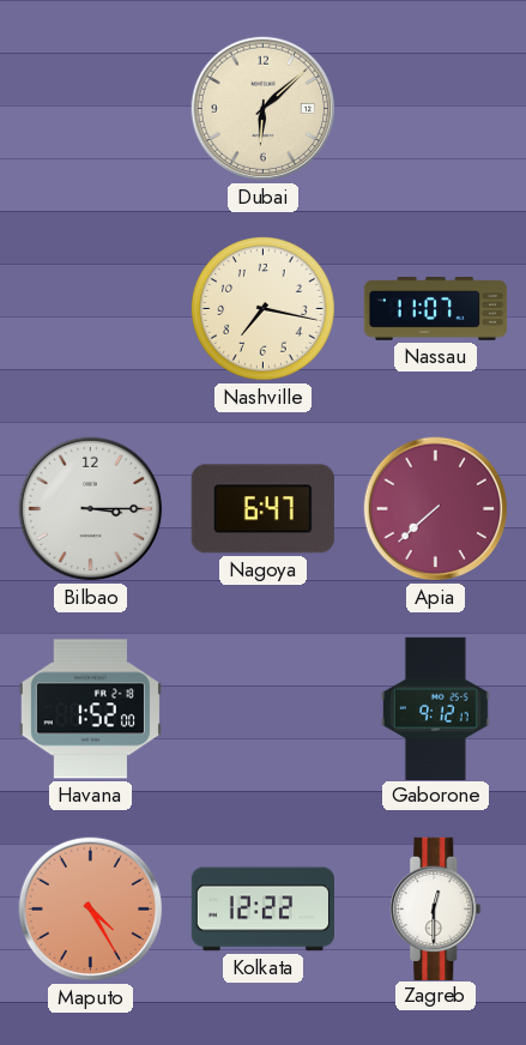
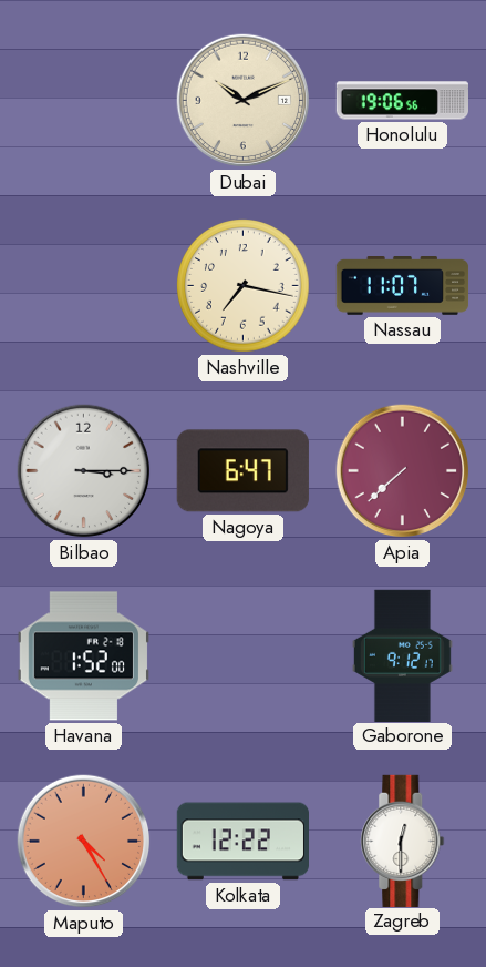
Dubai: 6:08 -> 10:11 (244, 101)
Honolulu: none -> 19:06 (402, 101)
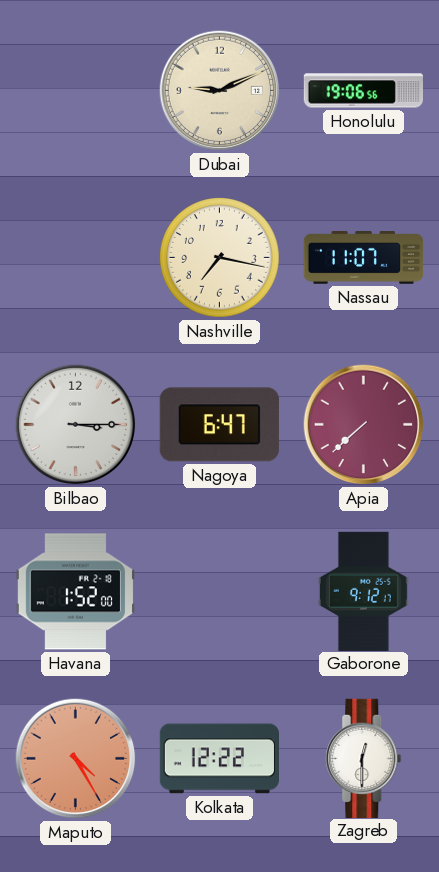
Dubai: 10:11 -> 9:11 (220, 91)
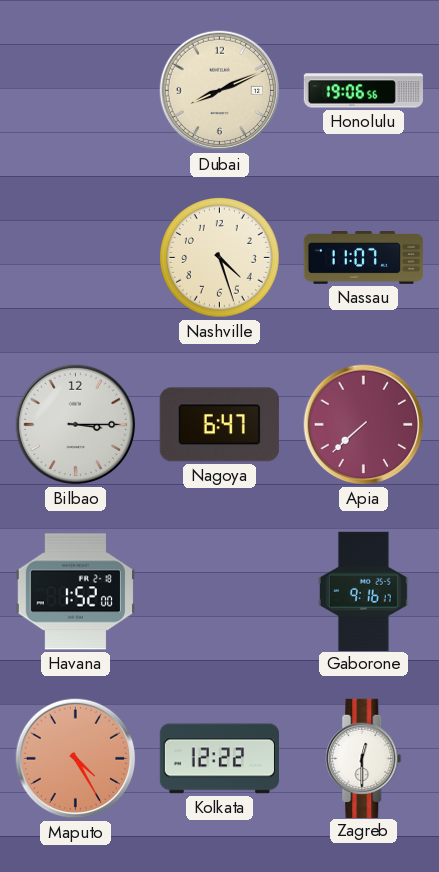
Dubai: 9:11 -> 8:11 (220, 91)
Nashville: 7:17 -> 4:27 (220, 258)
Gaborone: 9:12 -> 9:16 (363, 591)
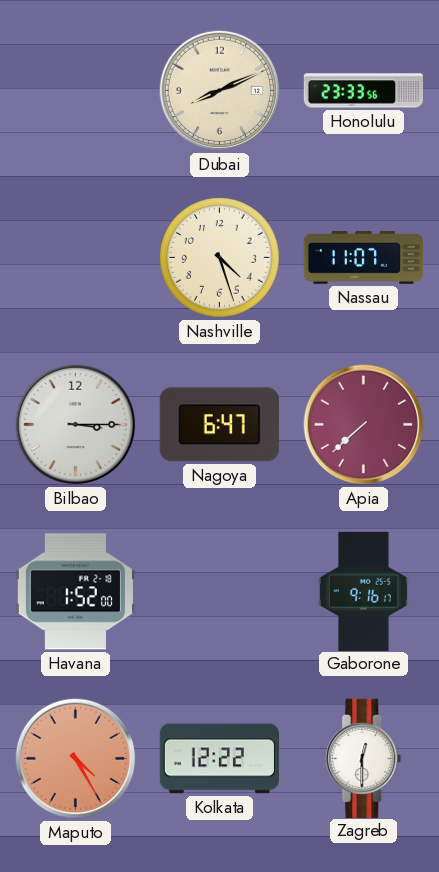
Honolulu: 19:06 -> 23:33 (363, 91)
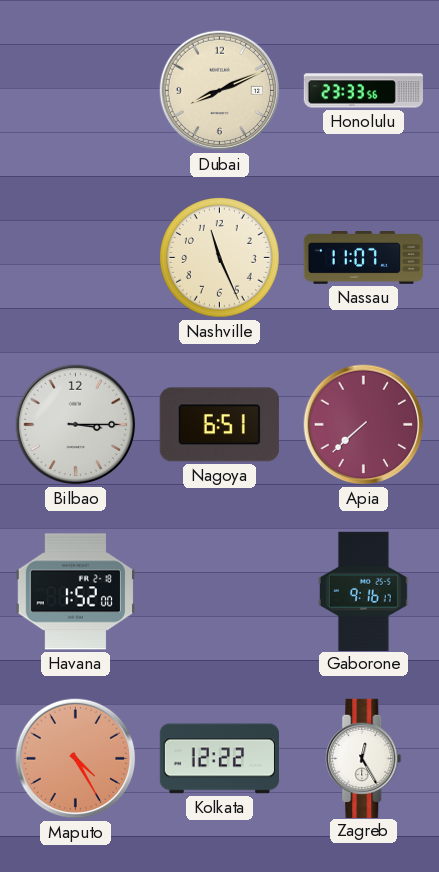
Nashville: 4:27 -> 11:26 (220, 258)
Nagoya: 6:47 -> 6:51 (219, 425)
Zagreb: 12:30 -> 12:25 (364, 758)
